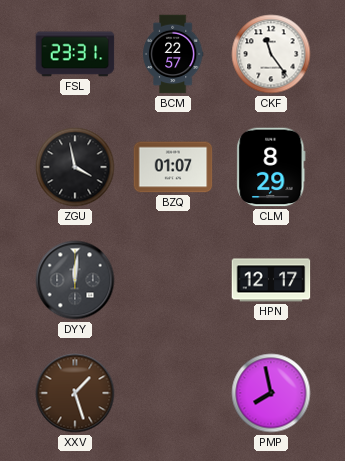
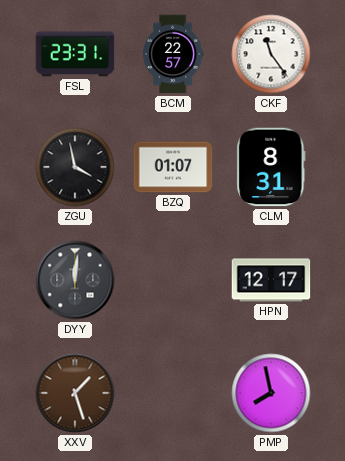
CLM: 8:29 -> 8:31 (271, 167)
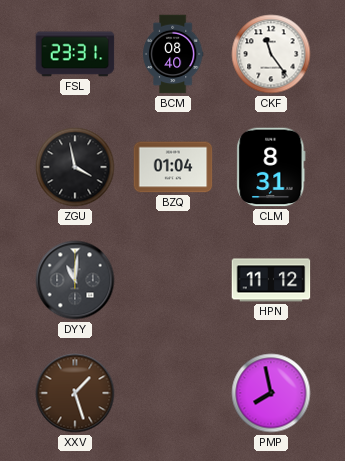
BCM: 22:57 -> 08:40 (173, 54)
BZQ: 01:07 -> 01:04 (173, 167)
DYY: 12:01 -> 11:01 (75, 280)
HPN: 12:17 -> 11:12 (271, 280)
